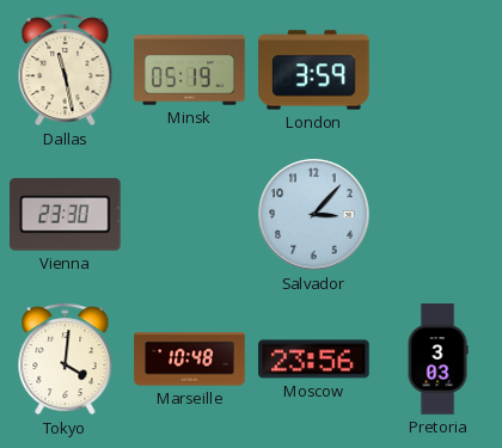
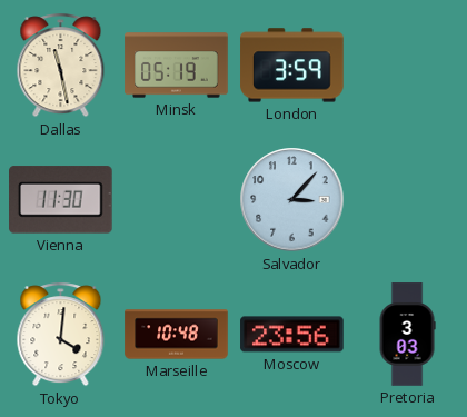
Vienna: 23:30 -> 11:30 (61, 200)
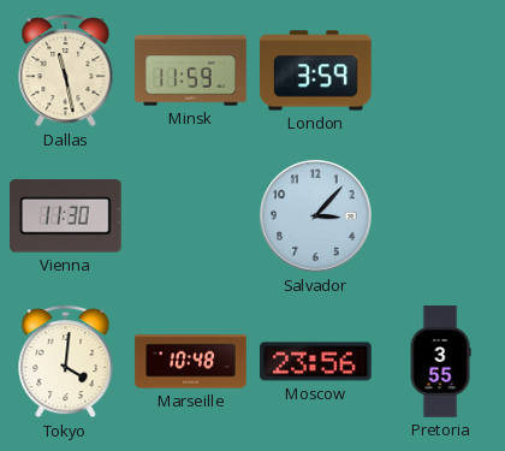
Minsk: 05:19 -> 11:59 (191, 71)
Pretoria: 3:03 -> 3:55 (440, 362)
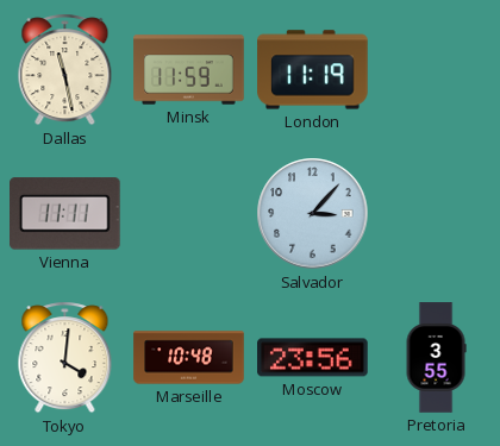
London: 3:59 -> 11:19 (313, 70)
Vienna: 11:30 -> 11:11 (65, 214)
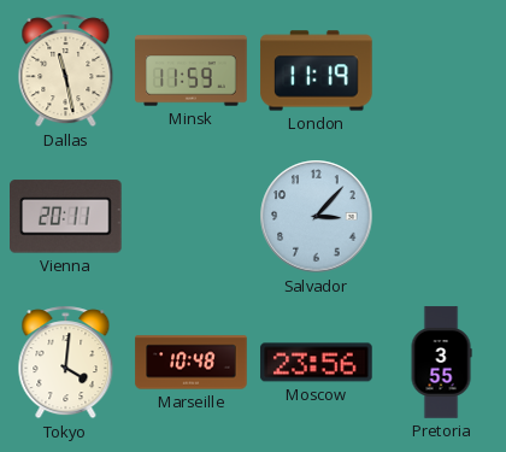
Vienna: 11:11 -> 20:11 (66, 217)
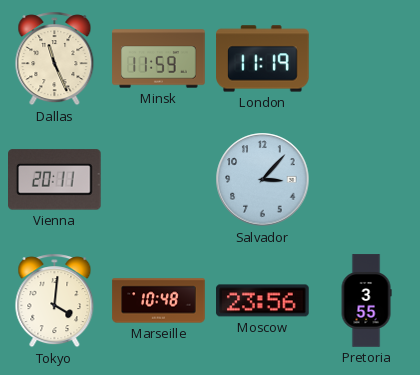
Dallas: 11:28 -> 11:26 (55, 59)
